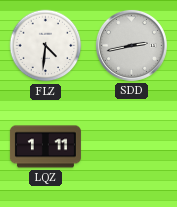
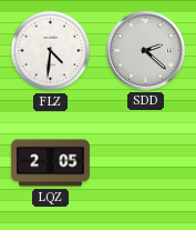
SDD: 2:43 -> 2:22 (145, 50)
LQZ: 1:11 -> 2:05 (50, 163)
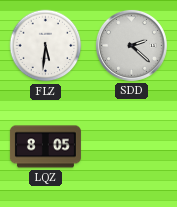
FLZ: 4:31 -> 5:31 (46, 46)
LQZ: 2:05 -> 8:05 (45, 147)
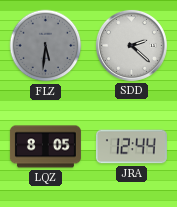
FLZ dial: white -> grey (46, 46)
JRA: none -> 12:44 (131, 147)
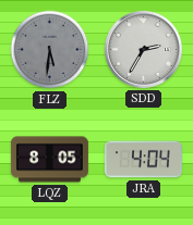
SDD: 2:22 -> 2:35 (143, 49)
JRA: 12:44 -> 4:04 (143, 160)
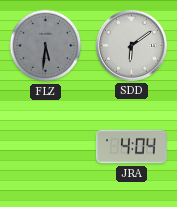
SDD: 2:35 -> 6:09 (131, 45)
LQZ: 8:05 -> none (49, 160)
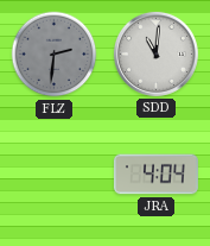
FLZ: 5:31 -> 2:31 (55, 55)
SDD: 6:09 -> 11:01 (155, 53)
